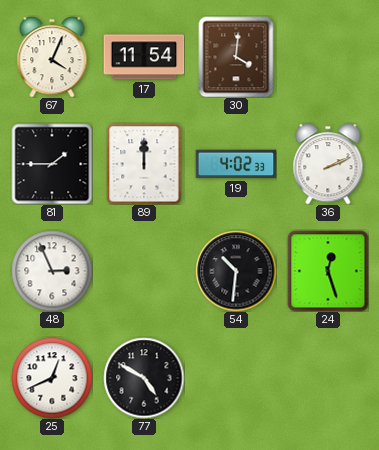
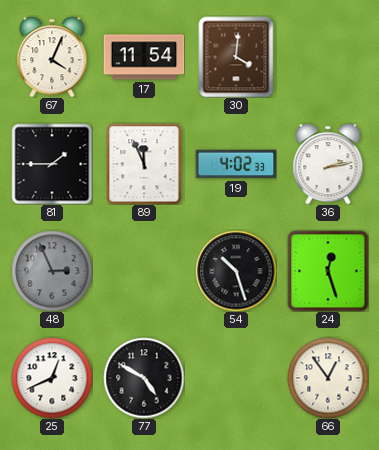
89: 12:00 -> 11:56 (144, 164)
36: 2:11 -> 2:13 (328, 164)
48 dial: white -> grey (52, 271)
54: 10:31 -> 10:27 (236, 271)
66: none -> 12:54 (328, 378)
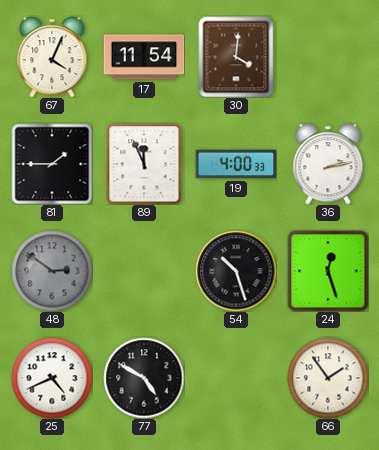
19: 4:02 -> 4:00 (236, 164)
48: 2:56 -> 2:51 (52, 271)
25: 12:41 -> 4:41 (52, 378)
66: 12:54 -> 1:54 (328, 378)
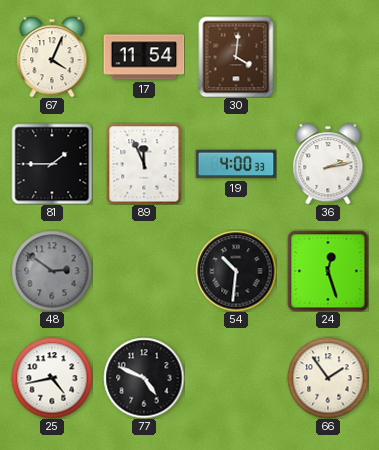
54: 10:27 -> 10:31 (236, 271)
25: 4:41 -> 4:43 (52, 378)
77: 4:50 -> 4:49 (144, 378)
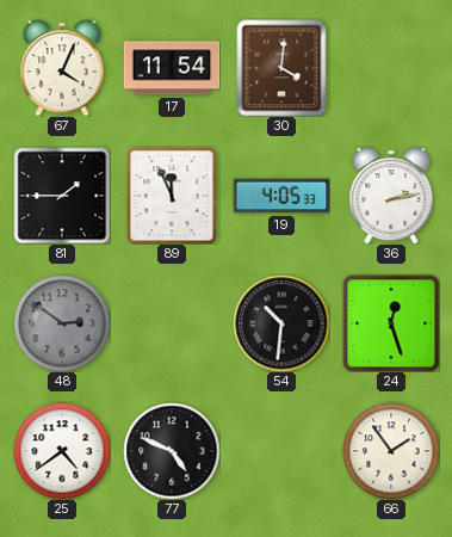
19: 4:00 -> 4:05 (281, 196)
25: 4:43 -> 4:39 (62, 451)
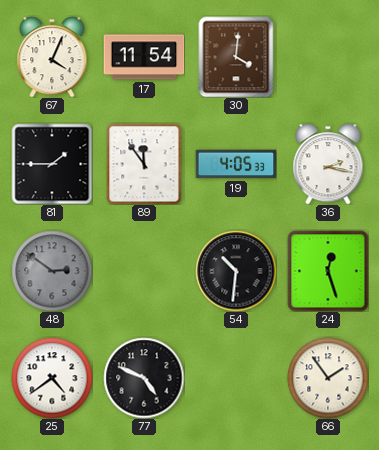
89: 11:56 -> 11:54 (144, 164)
36: 2:13 -> 2:17 (328, 164)
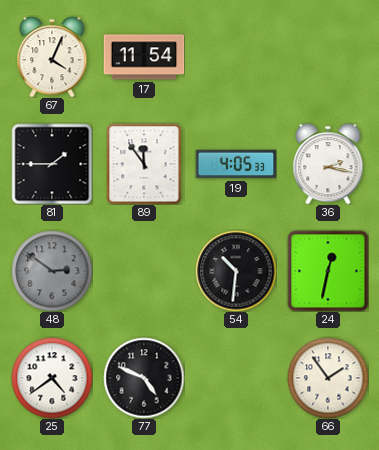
30: 4:01 -> none (236, 57)
24: 12:27 -> 12:32 (328, 271)
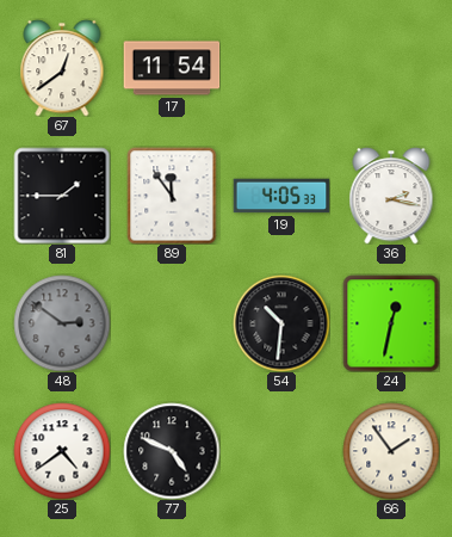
67: 4:04 -> 12:39 (62, 68)
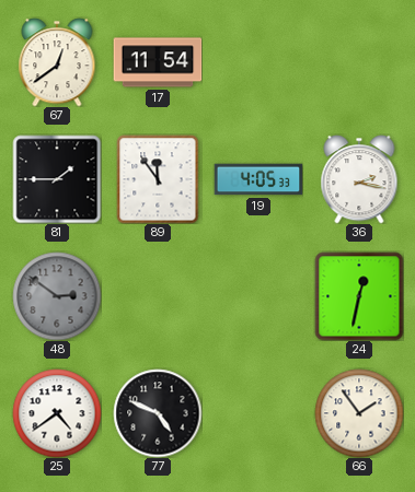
54: 10:31 -> none (281, 323)
